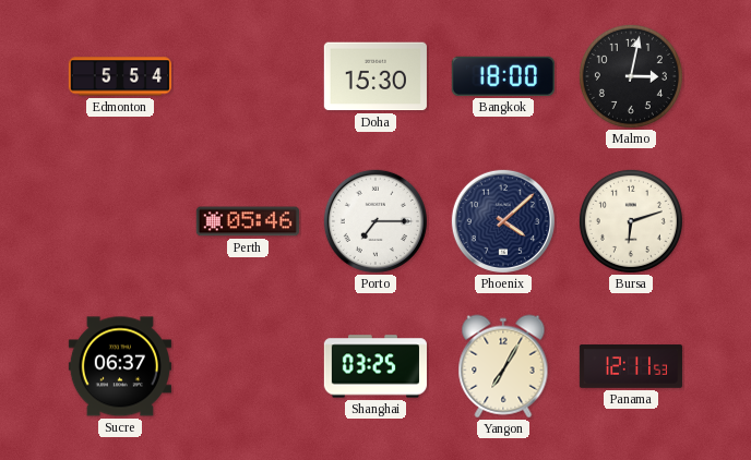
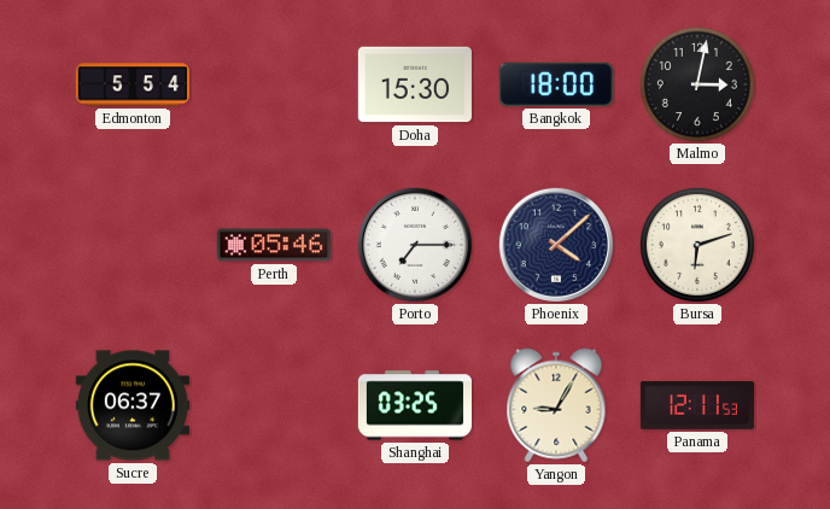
Yangon: 7:05 -> 9:05 (556, 405)
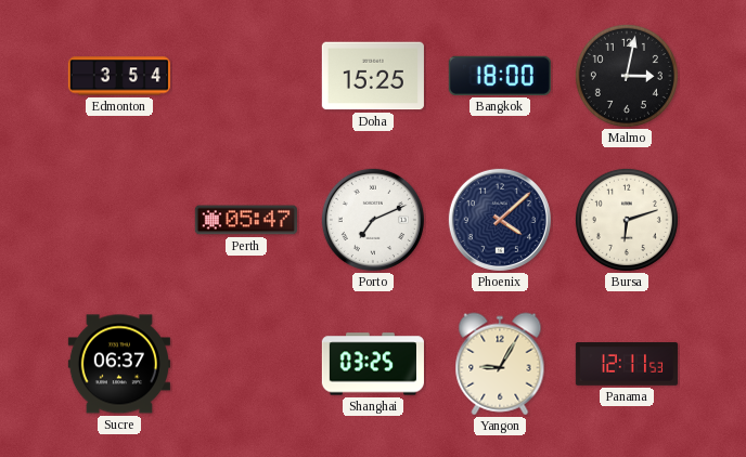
Edmonton: 5:54 -> 3:54 (119, 76)
Doha: 15:30 -> 15:25 (373, 76)
Perth: 05:46 -> 05:47 (246, 220)
Porto: 7:15 -> 7:11 (373, 220)
